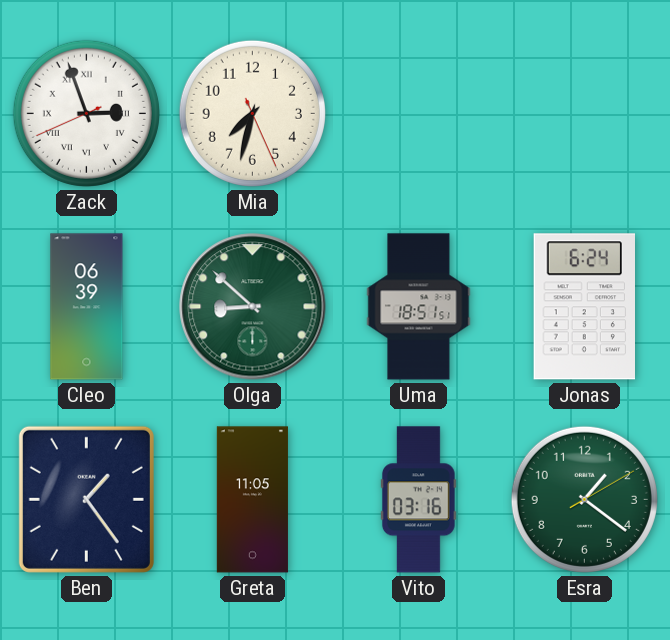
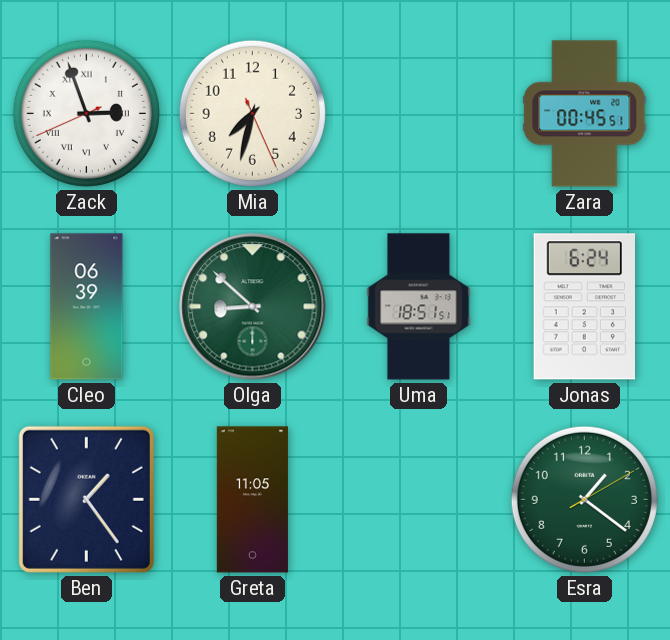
Zara: none -> 00:45 (585, 114)
Vito: 03:16 -> none (418, 500)
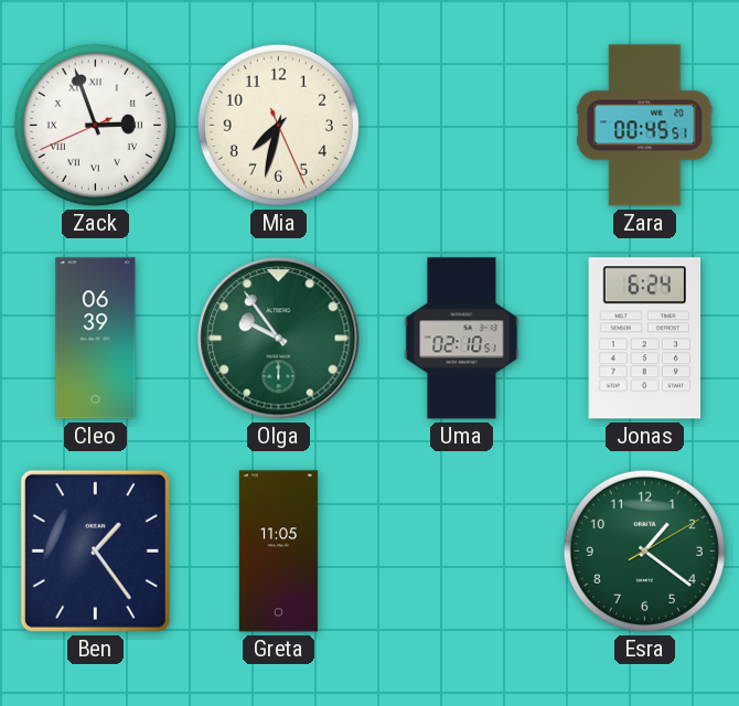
Olga: 8:52 -> 9:54 (279, 339)
Uma: 18:51 -> 02:10 (462, 339)
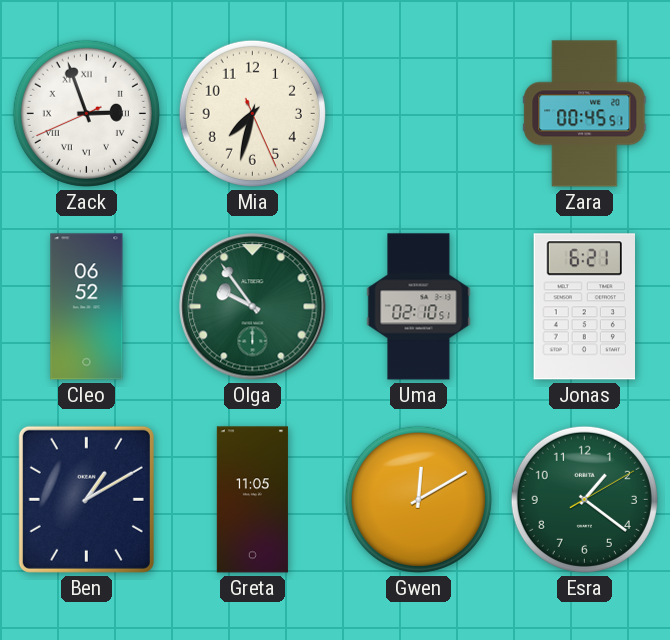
Cleo: 06:39 -> 06:52 (87, 307)
Jonas: 6:24 -> 6:21 (584, 307)
Ben: 1:24 -> 1:10 (86, 499)
Gwen: none -> 12:10 (418, 499)
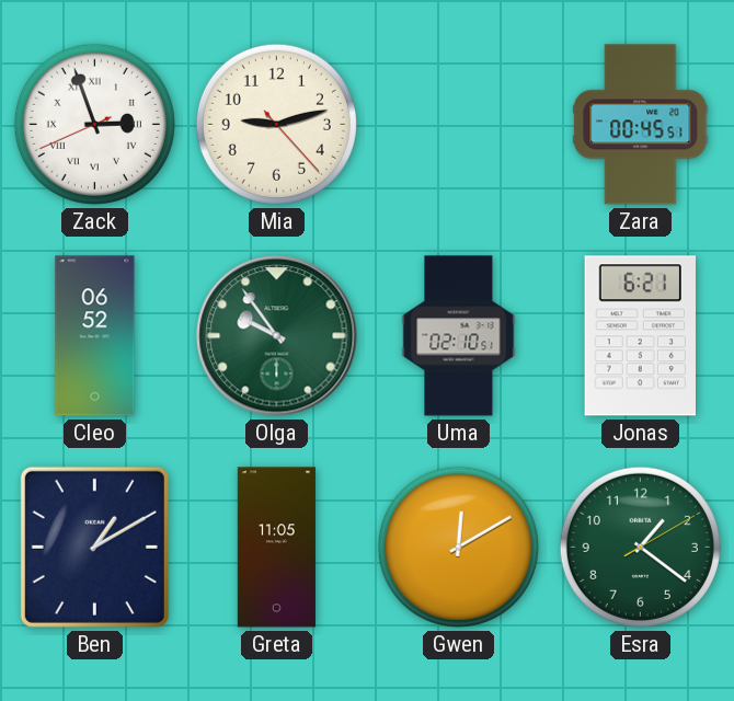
Mia: 7:32 -> 9:12 (276, 124)
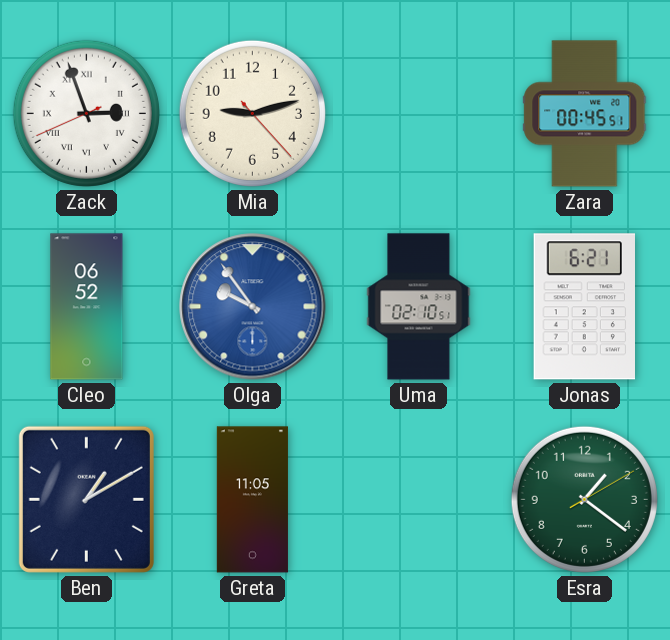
Olga dial: green -> blue (253, 307)
Gwen: 12:10 -> none (458, 547)
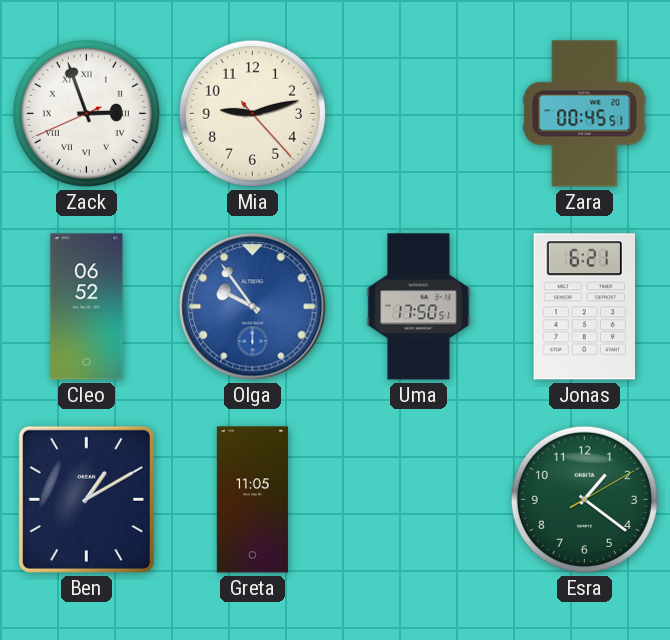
Uma: 02:10 -> 17:50 (419, 307)
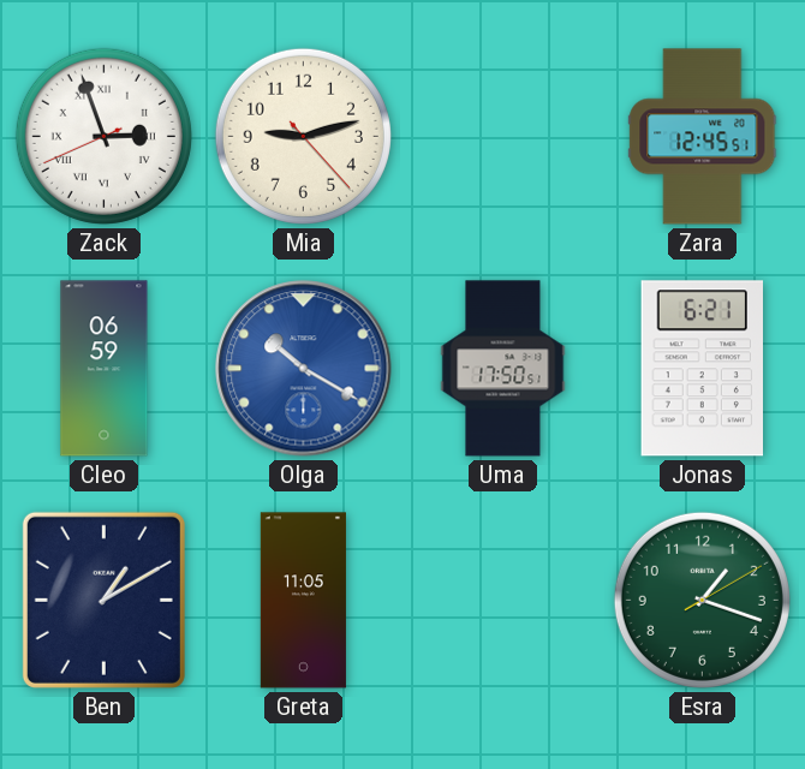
Zara: 00:45 -> 12:45 (703, 137)
Cleo: 06:52 -> 06:59 (105, 369)
Olga: 9:54 -> 10:20 (304, 369)
Esra: 1:21 -> 1:18 (702, 600)
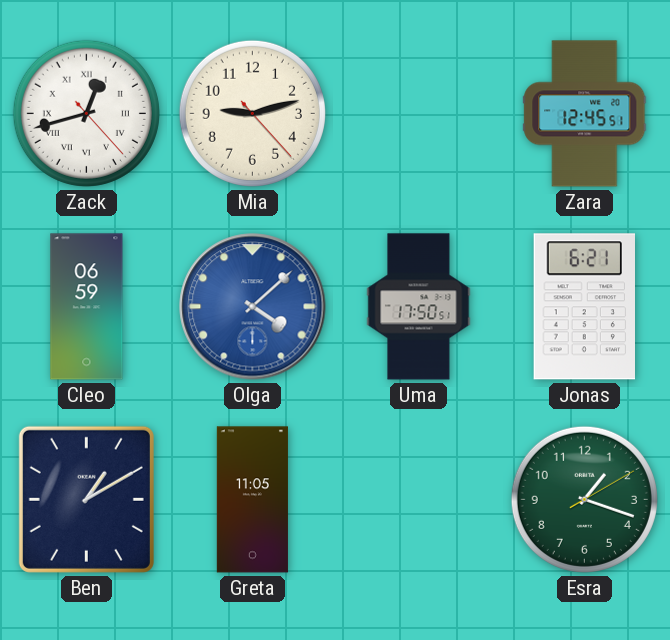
Zack: 2:56 -> 12:42 (86, 113)
Olga: 10:20 -> 4:08 (253, 307)
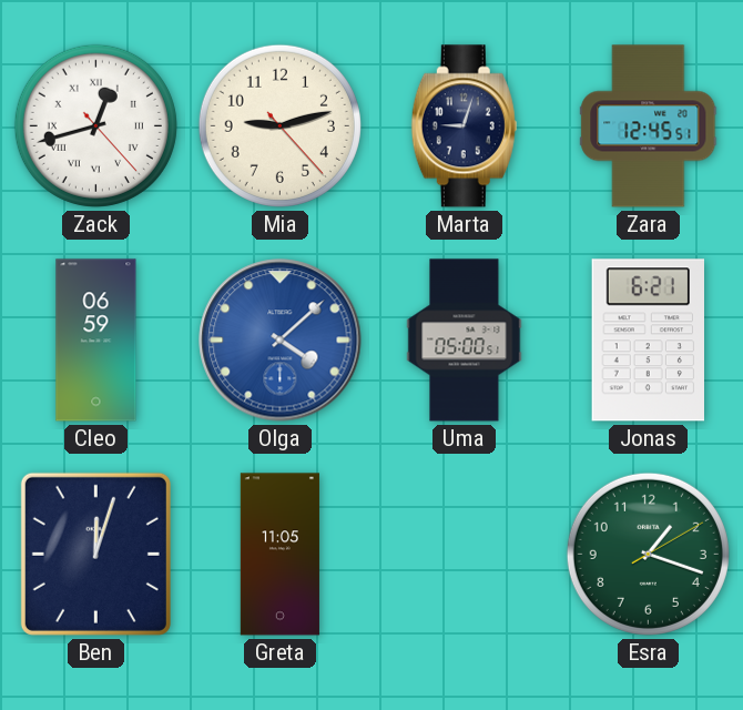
Marta: none -> 9:03 (464, 126)
Uma: 17:50 -> 05:00 (465, 341)
Ben: 1:10 -> 12:03 (95, 554)
